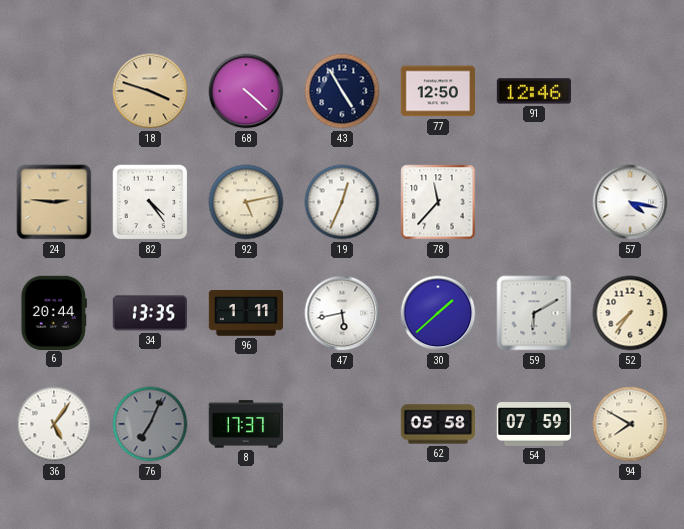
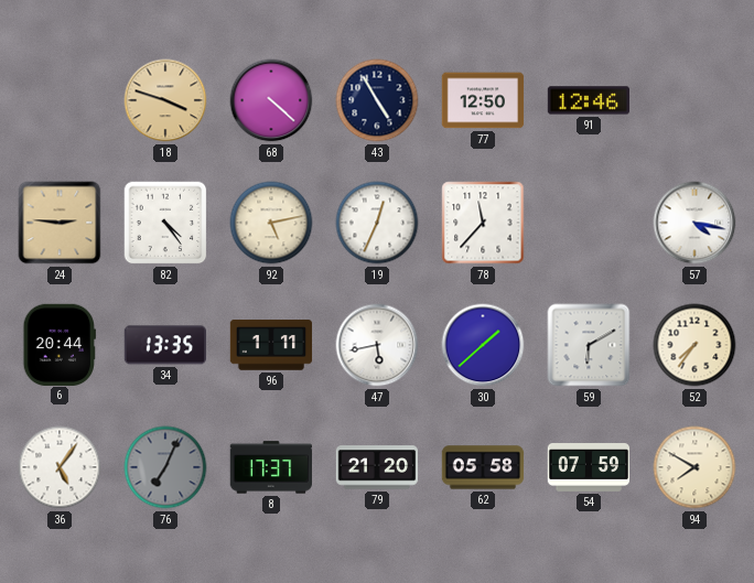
79: none -> 21:20 (377, 467)
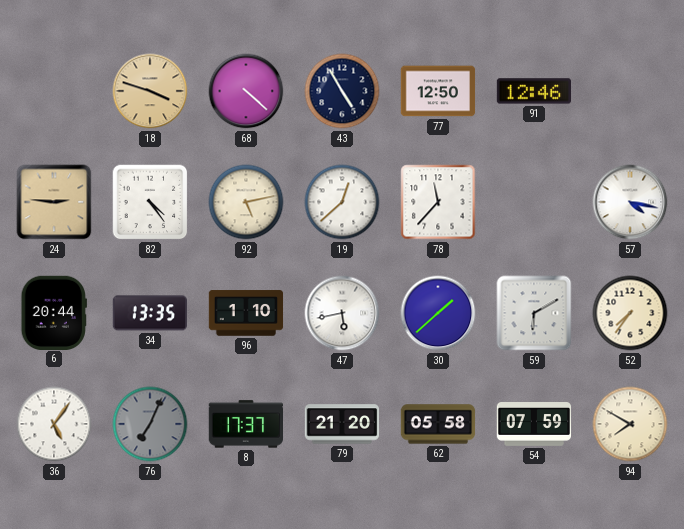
19: 12:34 -> 12:38 (342, 202)
96: 1:11 -> 1:10 (246, 313)
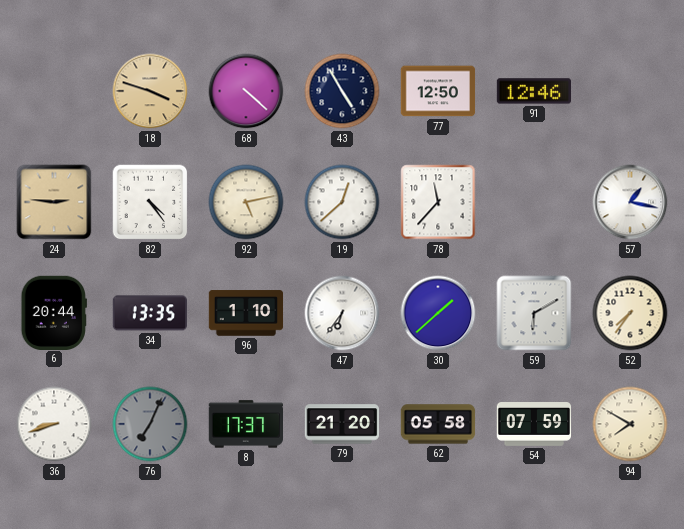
57: 4:17 -> 1:17 (630, 202)
47: 5:43 -> 6:36 (342, 313)
36: 5:06 -> 8:42 (54, 424)
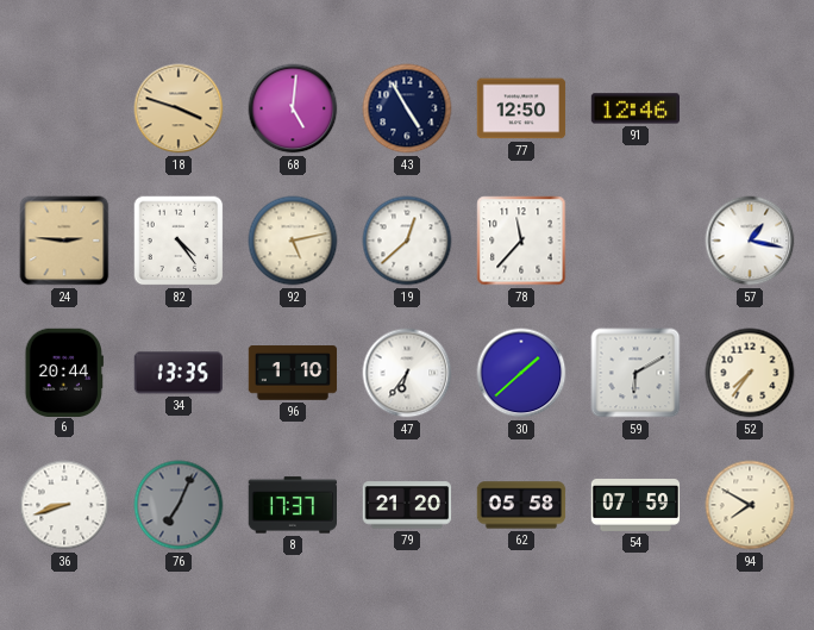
68: 4:22 -> 5:01 (293, 108)
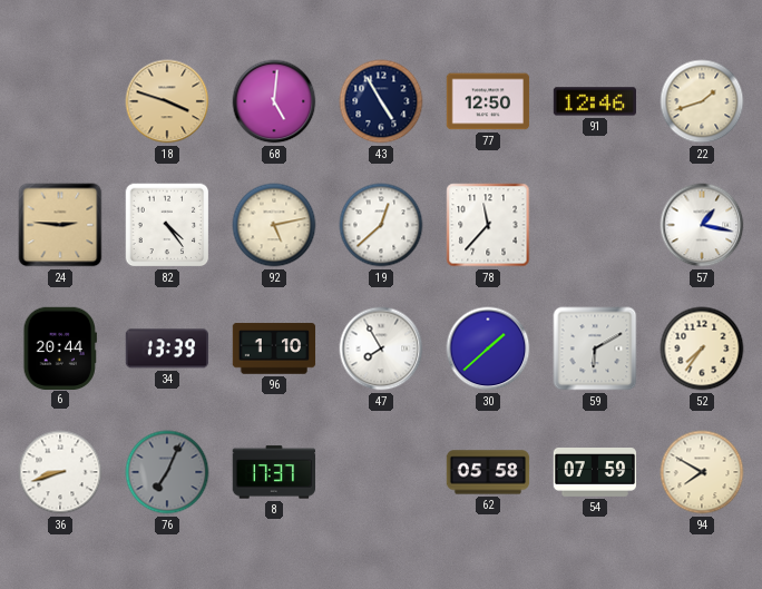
22: none -> 1:42 (702, 101)
34: 13:35 -> 13:39 (166, 349)
47: 6:36 -> 7:55 (381, 349)
79: 21:20 -> none (407, 505)
